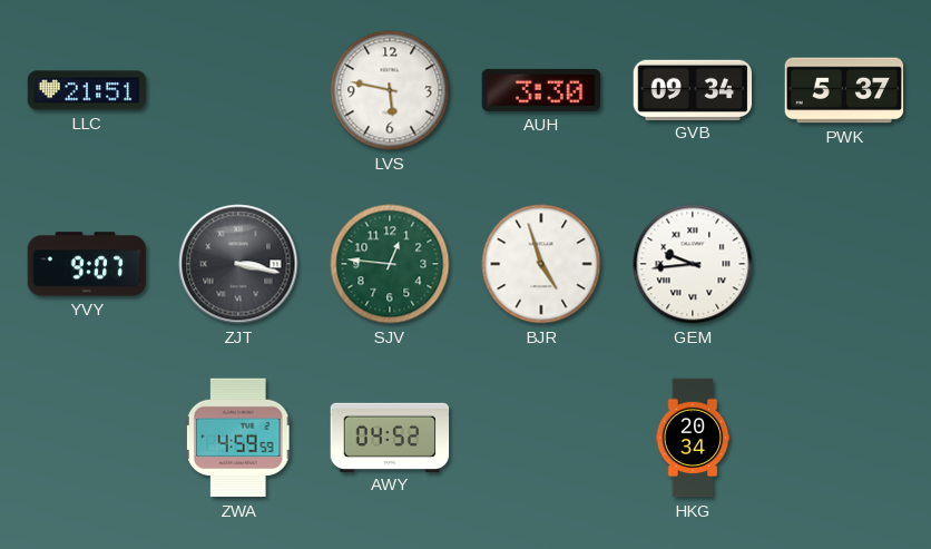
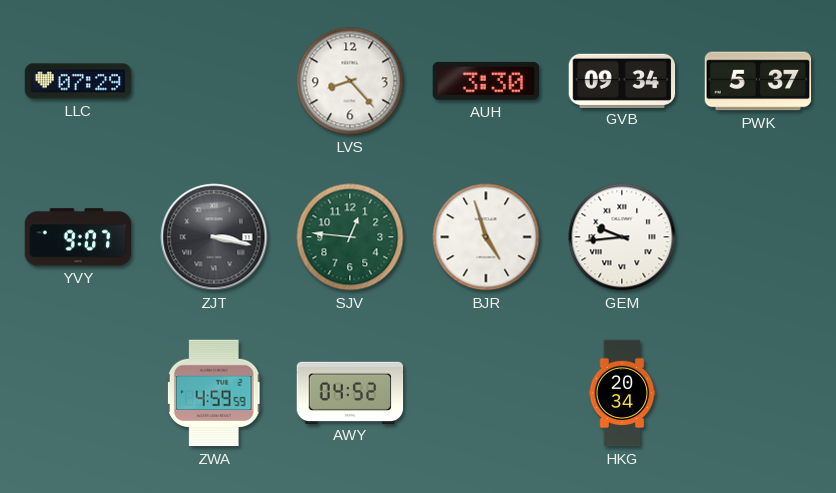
LLC: 21:51 -> 07:29 (78, 81)
LVS: 5:47 -> 8:23 (350, 81)
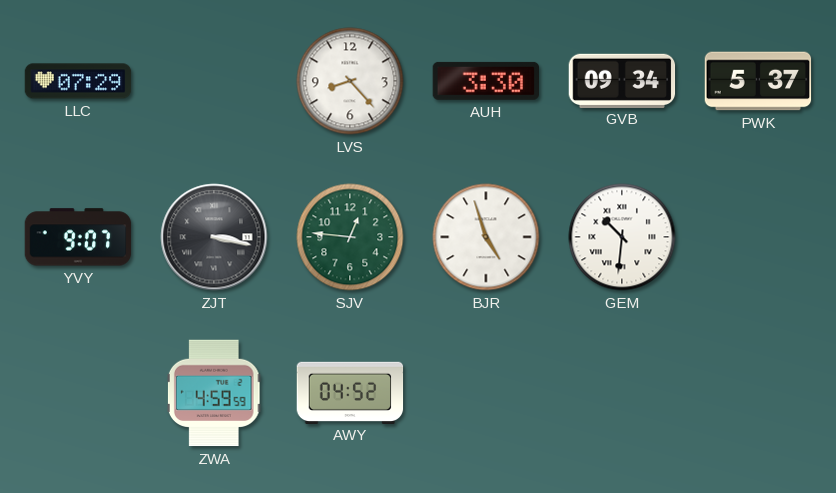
GEM: 9:44 -> 10:31 (622, 237)
HKG: 20:34 -> none (622, 393)
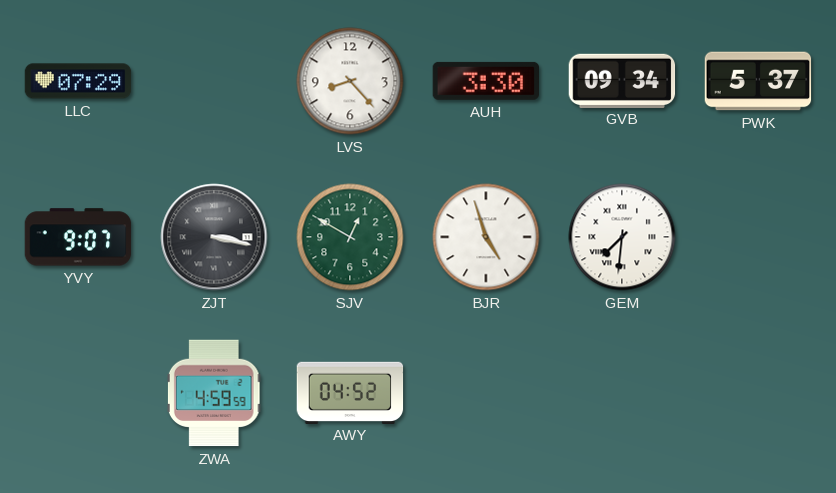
SJV: 12:46 -> 12:50 (350, 237)
GEM: 10:31 -> 7:31 (622, 237)
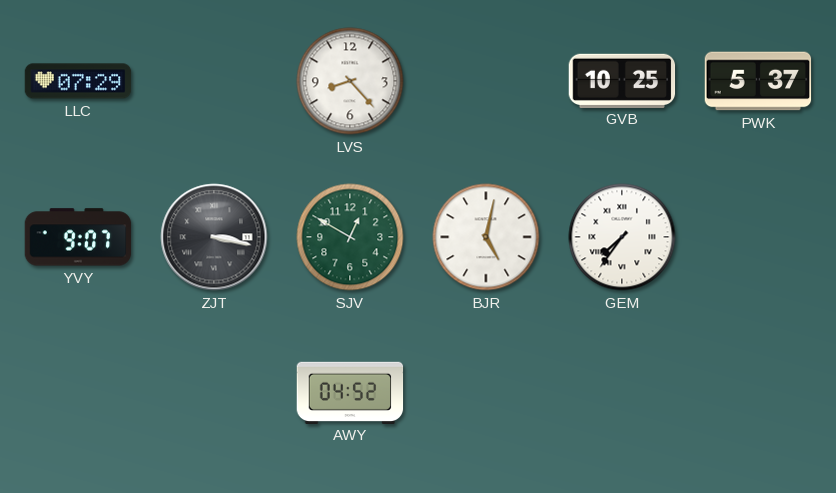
AUH: 3:30 -> none (485, 81)
GVB: 09:34 -> 10:25 (622, 80)
BJR: 4:57 -> 5:02 (486, 237)
GEM: 7:31 -> 7:36 (622, 237)
ZWA: 4:59 -> none (214, 393)
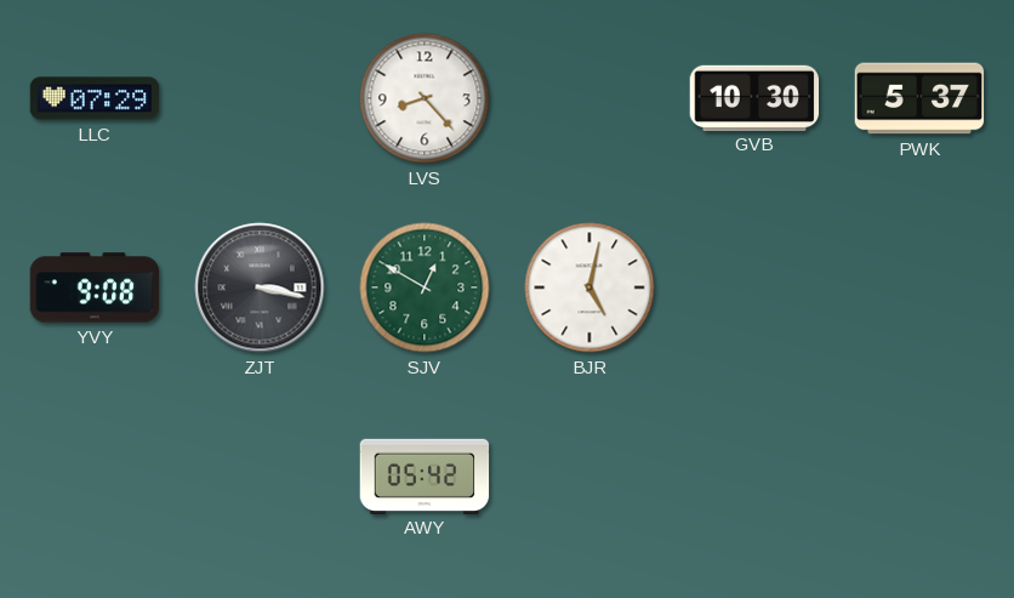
GVB: 10:25 -> 10:30 (754, 97)
YVY: 9:07 -> 9:08 (95, 287)
GEM: 7:36 -> none (622, 237)
AWY: 04:52 -> 05:42 (425, 475)
